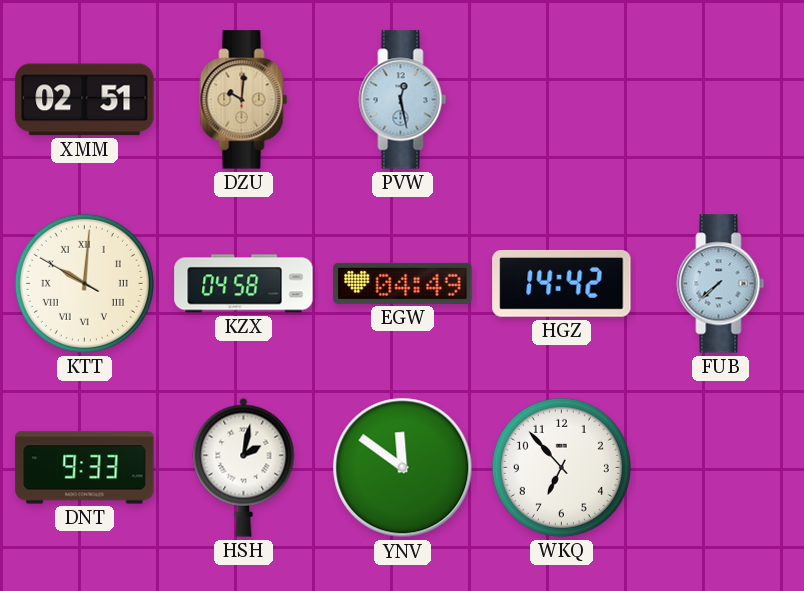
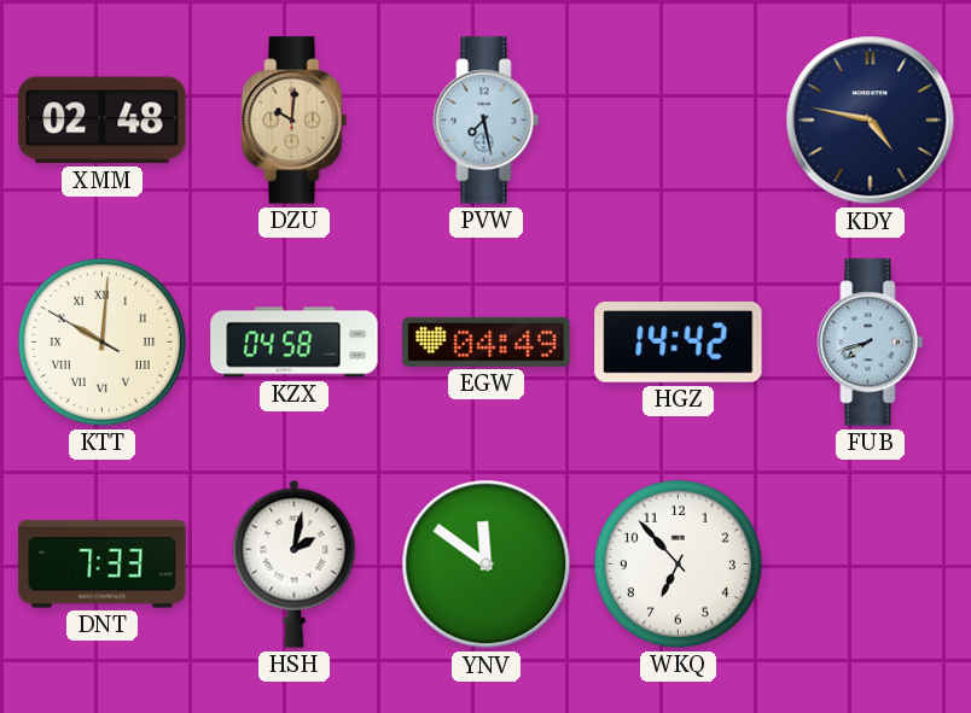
XMM: 02:51 -> 02:48 (103, 121)
PVW: 12:28 -> 7:28 (487, 121)
KDY: none -> 4:47 (871, 121)
FUB: 7:38 -> 7:42 (871, 343)
DNT: 9:33 -> 7:33 (103, 565)
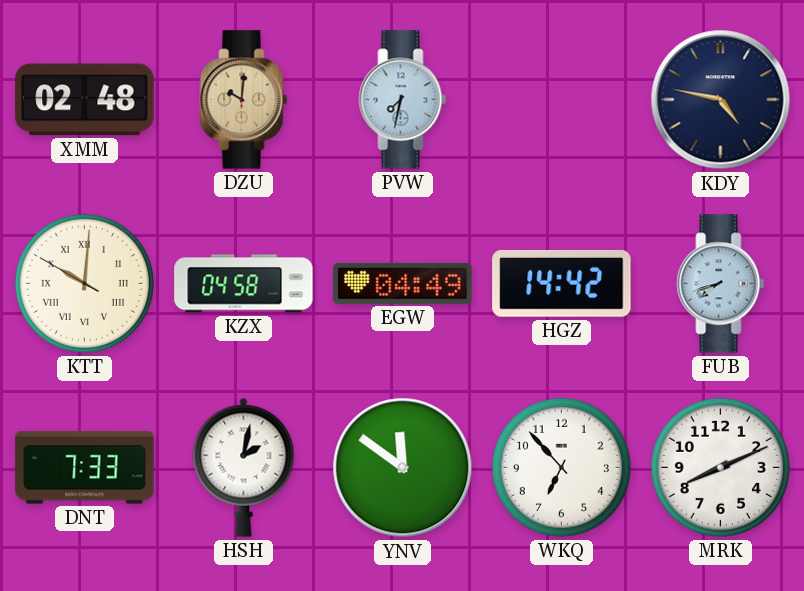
PVW: 7:28 -> 7:32 (403, 100)
MRK: none -> 8:11 (720, 467)
